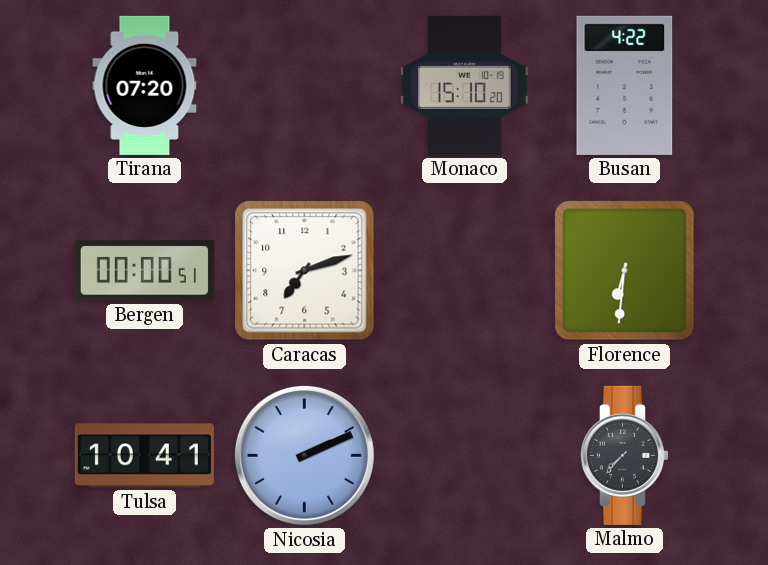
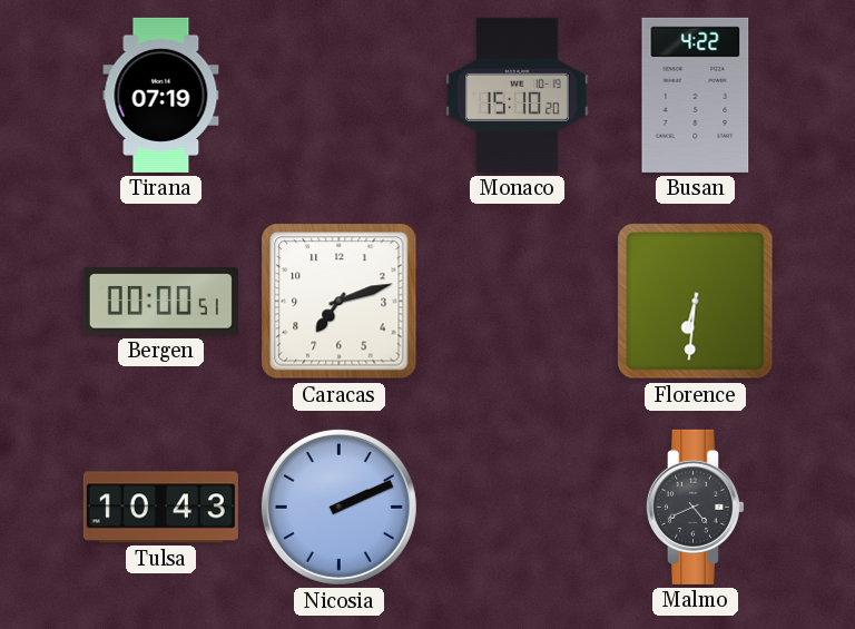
Tirana: 07:20 -> 07:19 (161, 95)
Tulsa: 10:41 -> 10:43 (160, 508)
Malmo: 7:37 -> 4:41 (695, 507)
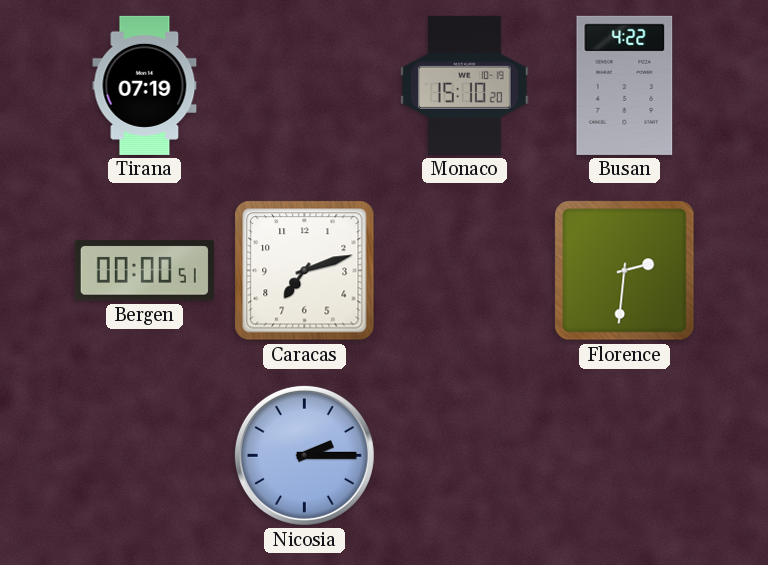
Florence: 6:31 -> 2:31 (625, 271)
Tulsa: 10:43 -> none (160, 508)
Nicosia: 2:11 -> 2:15 (304, 455)
Malmo: 4:41 -> none (695, 507)
